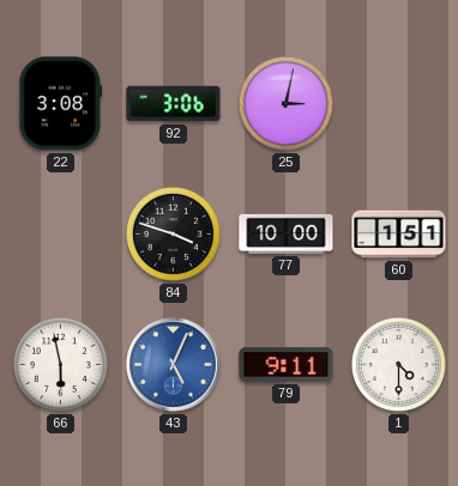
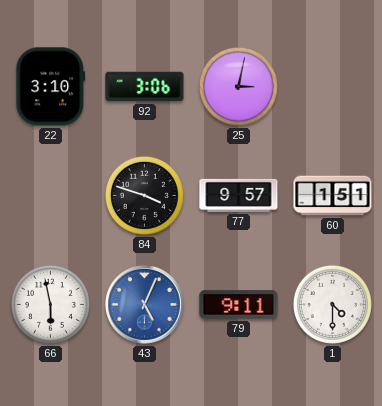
22: 3:08 -> 3:10 (51, 87)
77: 10:00 -> 9:57 (239, 195)
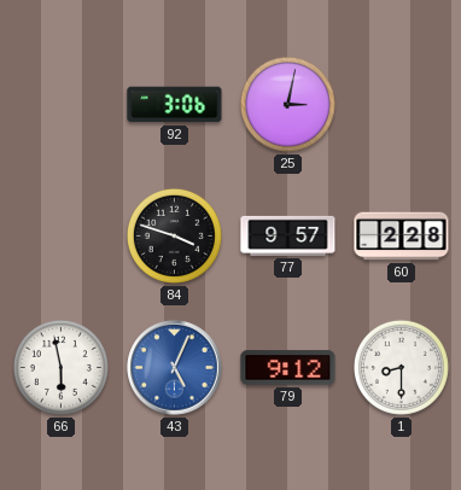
22: 3:10 -> none (51, 87)
60: 1:51 -> 2:28 (402, 237)
79: 9:11 -> 9:12 (288, 368)
1: 4:30 -> 8:30 (401, 367)
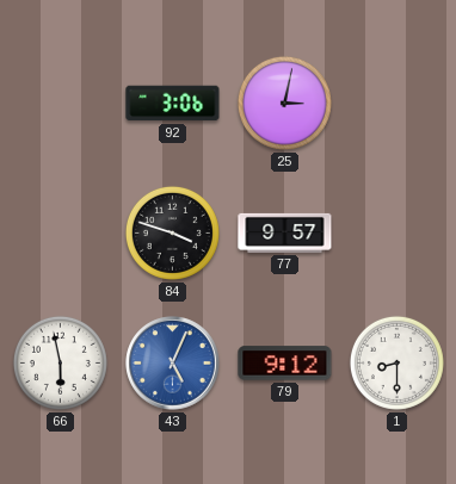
60: 2:28 -> none (402, 237)
